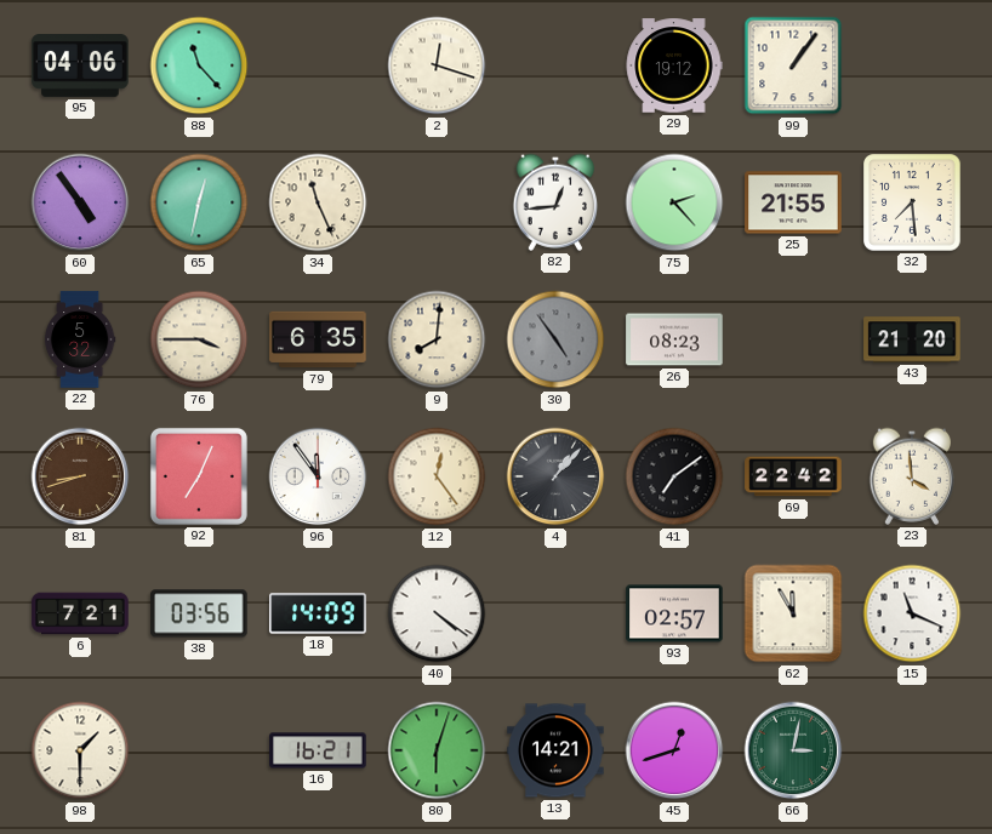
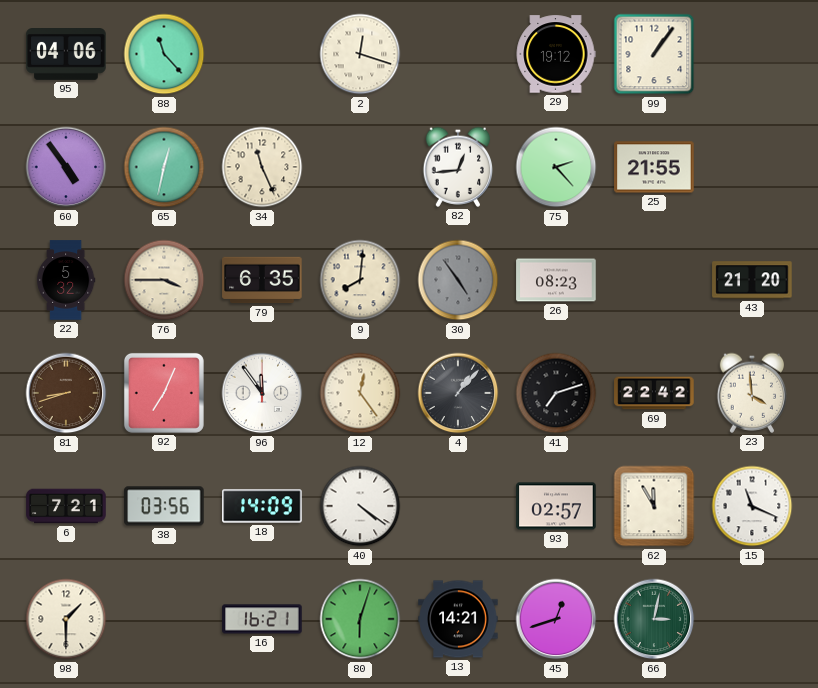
32: 7:29 -> none (912, 202)
41: 7:09 -> 7:12 (556, 393)
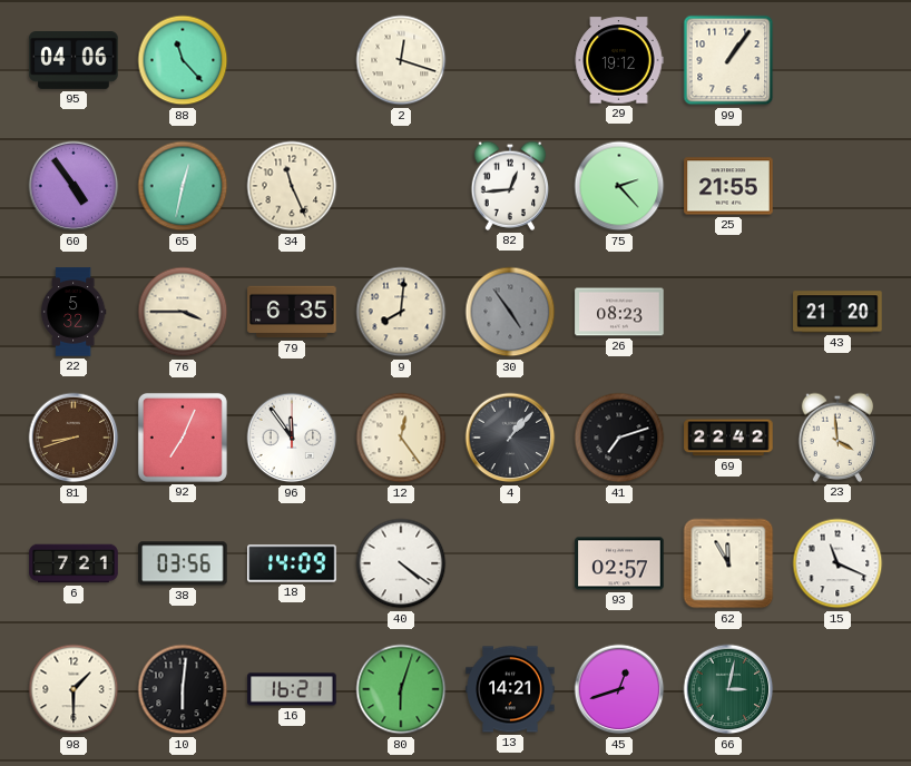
10: none -> 6:01 (183, 689)
